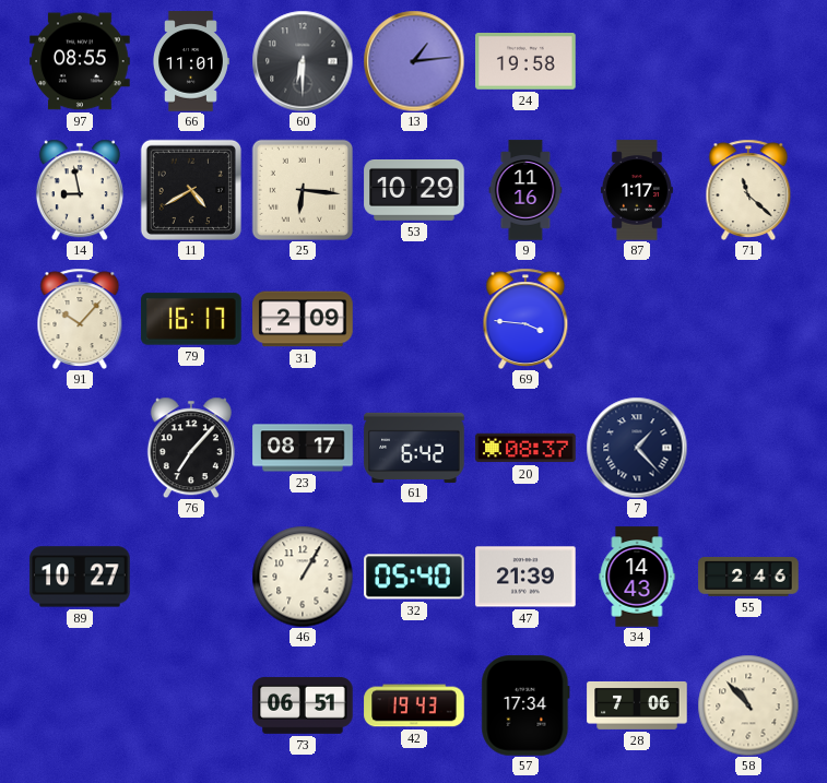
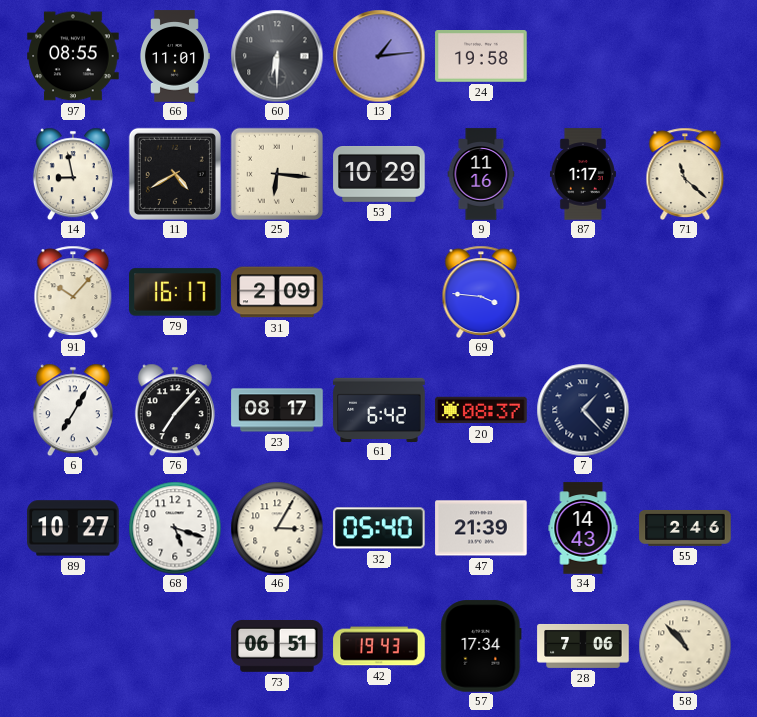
6: none -> 7:05 (73, 410)
68: none -> 5:18 (175, 528)
46: 1:05 -> 3:05 (277, 528)
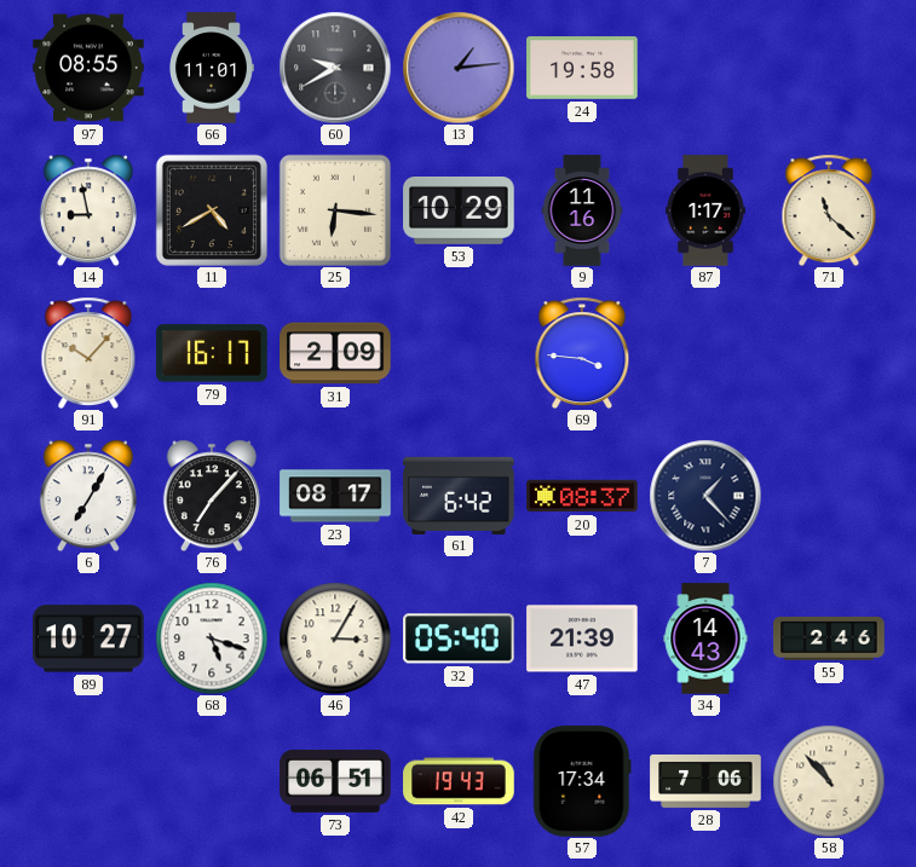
60: 6:30 -> 9:40 (335, 68)
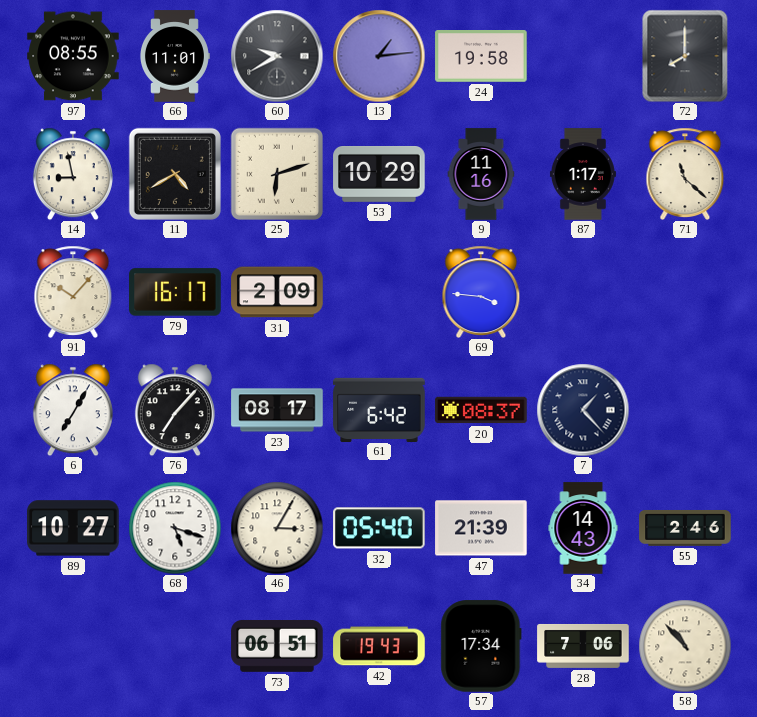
72: none -> 8:00 (685, 56)
25: 6:16 -> 6:12 (277, 174)
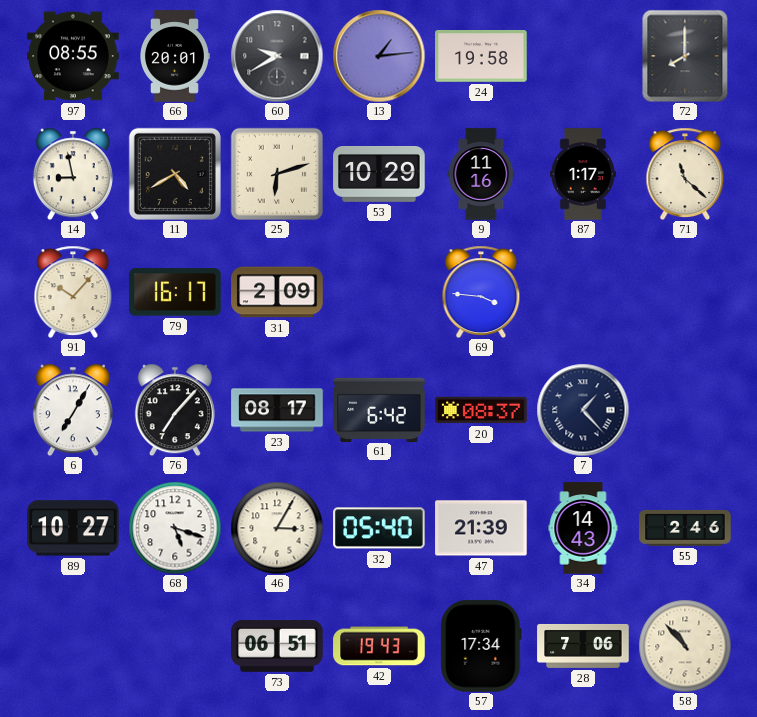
66: 11:01 -> 20:01 (174, 56)
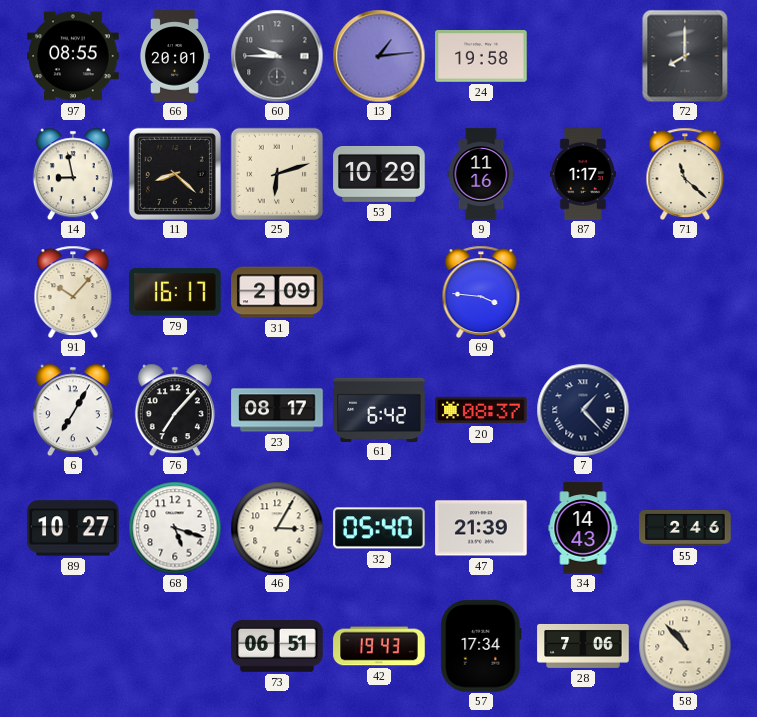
60: 9:40 -> 9:45 (277, 56)
11: 4:40 -> 8:22 (175, 174)
